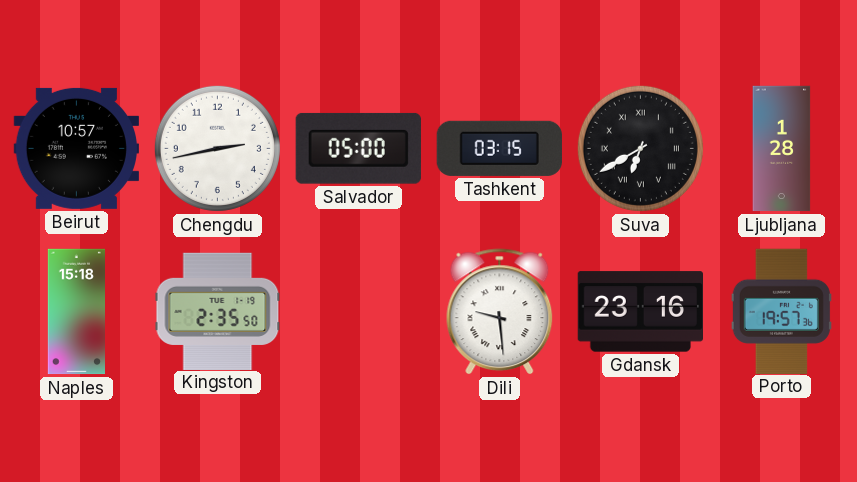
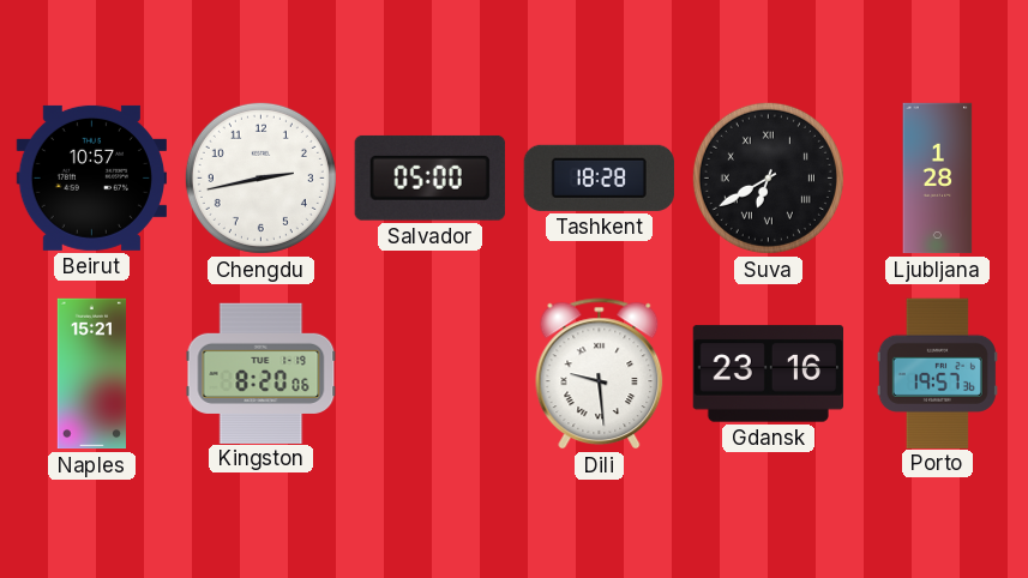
Tashkent: 03:15 -> 18:28 (599, 177)
Naples: 15:18 -> 15:21 (91, 374)
Kingston: 2:35 -> 8:20 (261, 373)
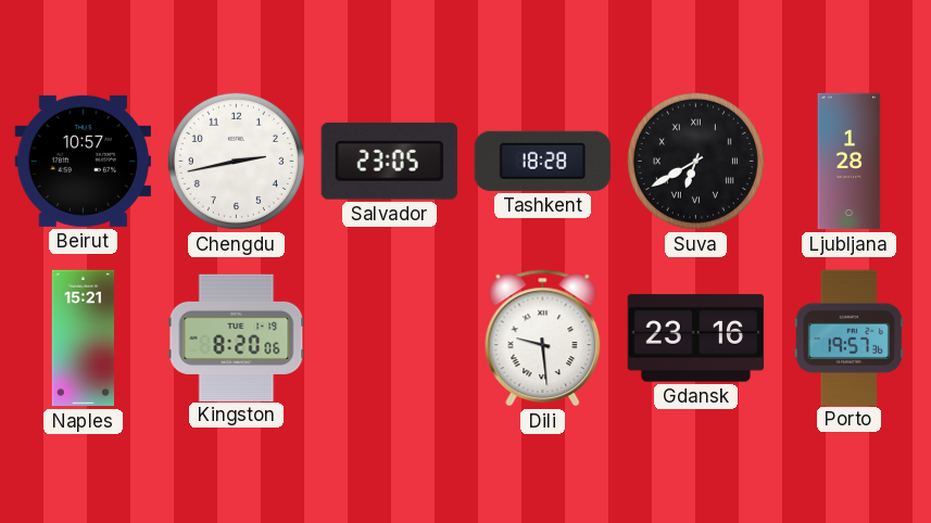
Salvador: 05:00 -> 23:05 (389, 161)
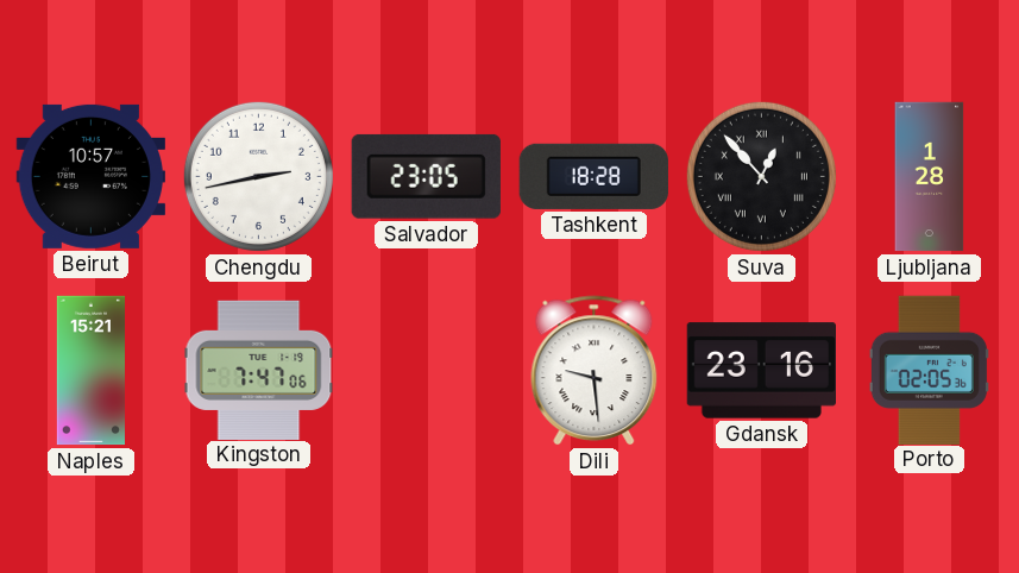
Suva: 6:40 -> 12:53 (761, 176)
Kingston: 8:20 -> 7:47 (259, 370)
Porto: 19:57 -> 02:05 (929, 370)
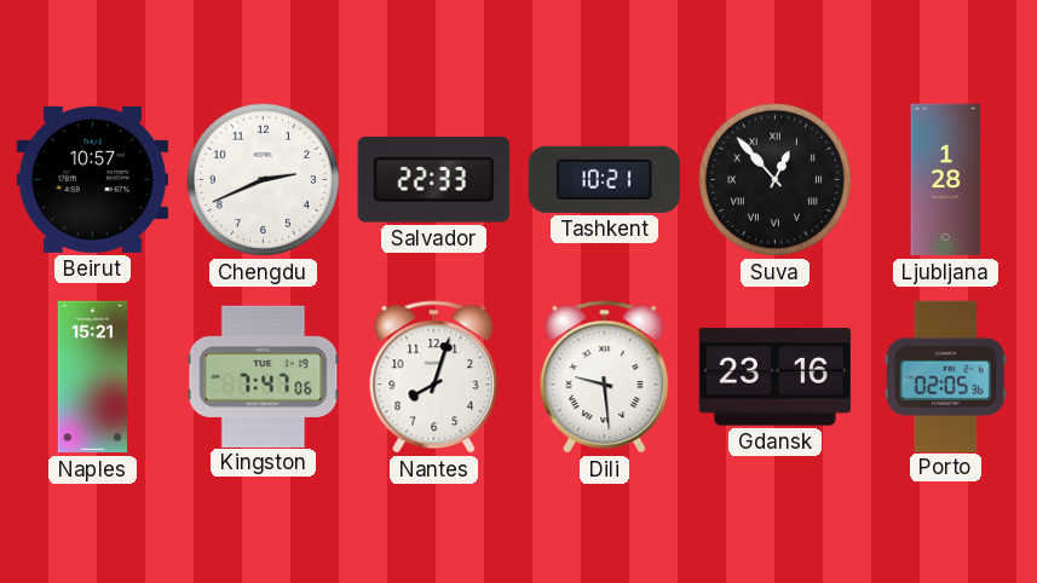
Chengdu: 2:43 -> 2:41 (263, 179)
Salvador: 23:05 -> 22:33 (433, 179)
Tashkent: 18:28 -> 10:21 (604, 179)
Nantes: none -> 8:03 (434, 377)
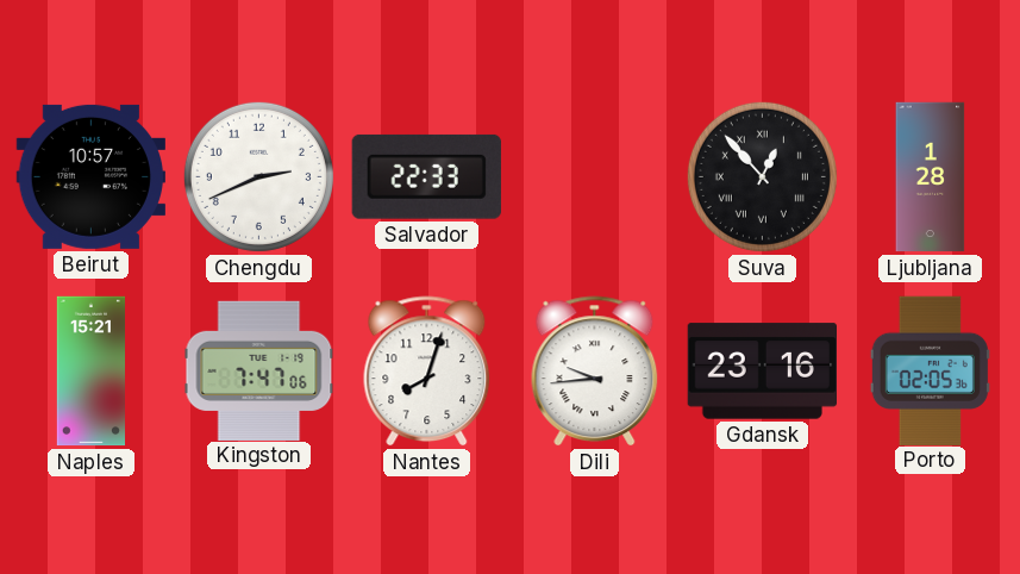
Tashkent: 10:21 -> none (604, 179)
Dili: 9:29 -> 9:44 (595, 372)
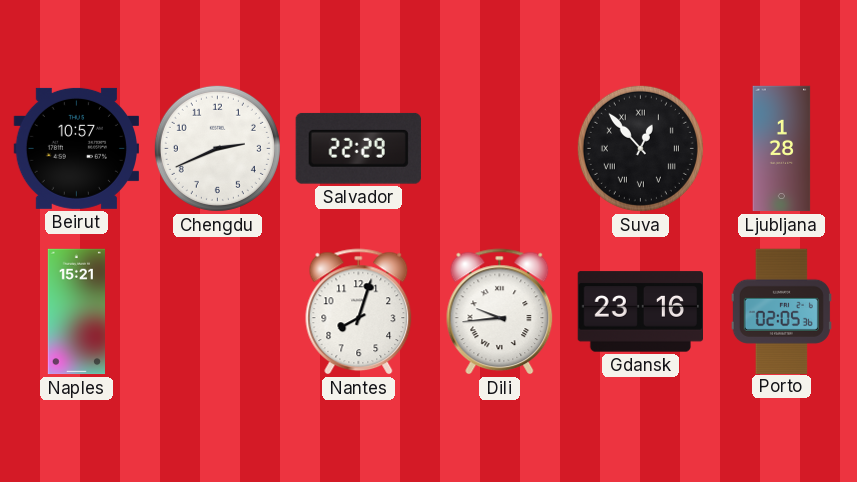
Salvador: 22:33 -> 22:29 (358, 148)
Kingston: 7:47 -> none (259, 370)
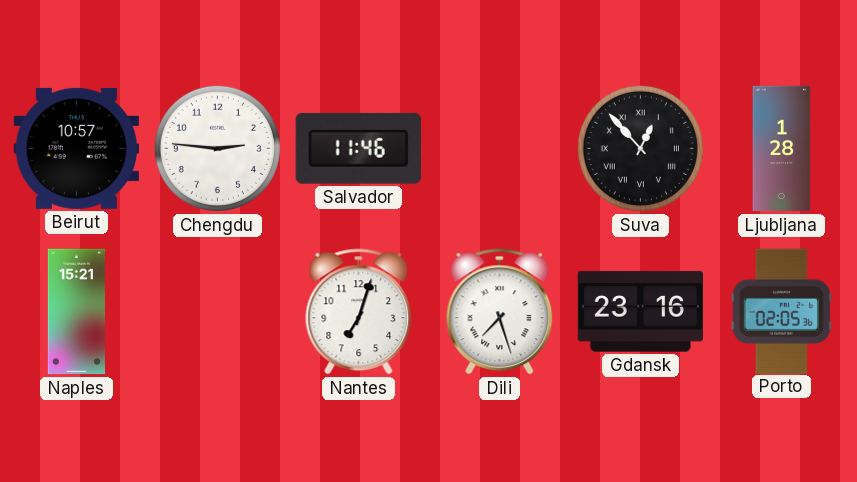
Chengdu: 2:41 -> 2:46 (217, 148)
Salvador: 22:29 -> 11:46 (358, 148)
Nantes: 8:03 -> 7:03 (359, 312)
Dili: 9:44 -> 7:27 (500, 312)
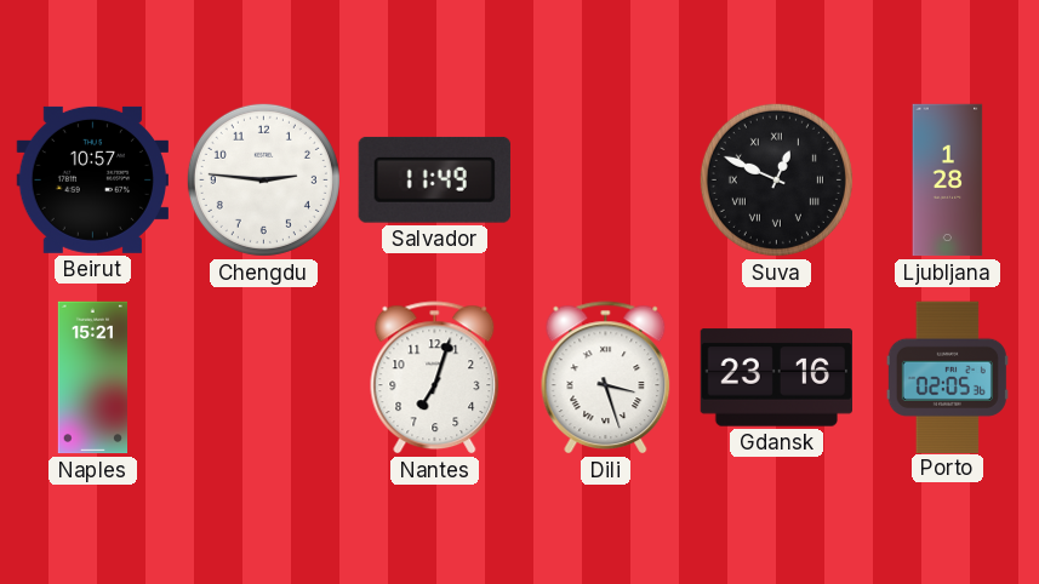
Salvador: 11:46 -> 11:49 (434, 179)
Suva: 12:53 -> 12:49 (776, 179)
Dili: 7:27 -> 3:27 (606, 378)
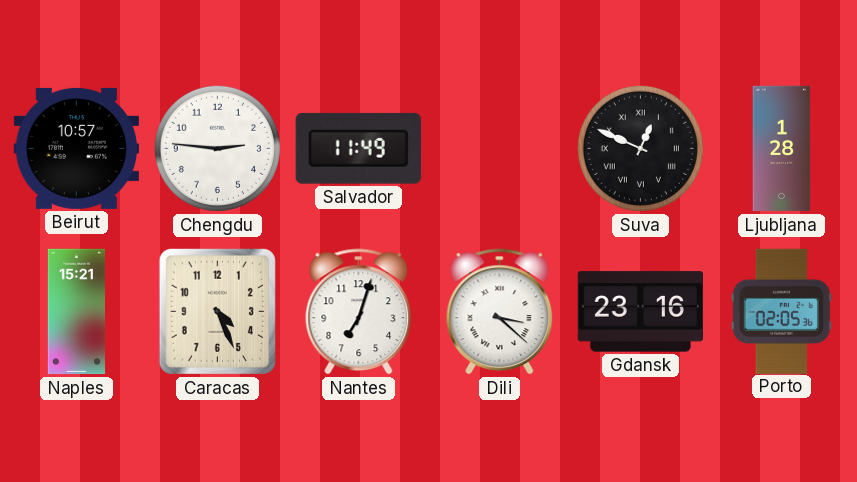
Caracas: none -> 4:26 (217, 311)
Dili: 3:27 -> 3:22 (500, 312)
